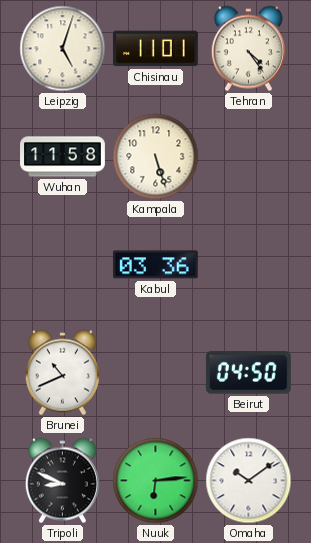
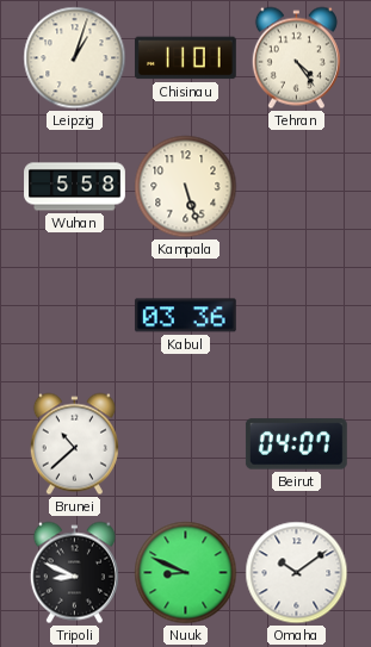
Leipzig: 5:03 -> 1:03 (75, 58)
Wuhan: 11:58 -> 5:58 (75, 187)
Brunei: 10:41 -> 10:38 (74, 444)
Beirut: 04:50 -> 04:07 (296, 444)
Nuuk: 6:14 -> 8:49 (186, 573)
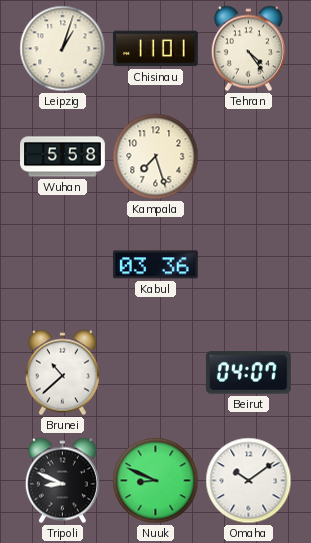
Kampala: 5:27 -> 7:27 (156, 157)
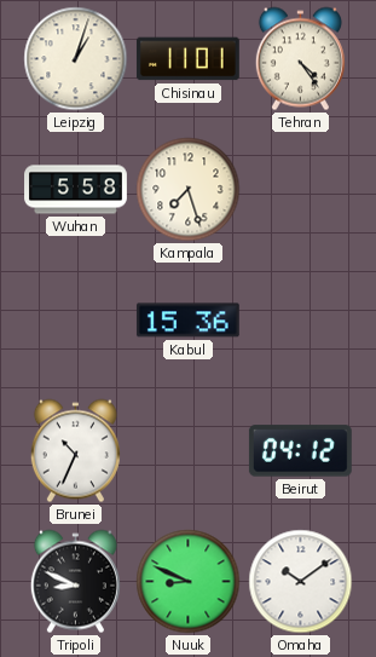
Kabul: 03:36 -> 15:36 (187, 321)
Brunei: 10:38 -> 10:34 (75, 451)
Beirut: 04:07 -> 04:12 (300, 451)
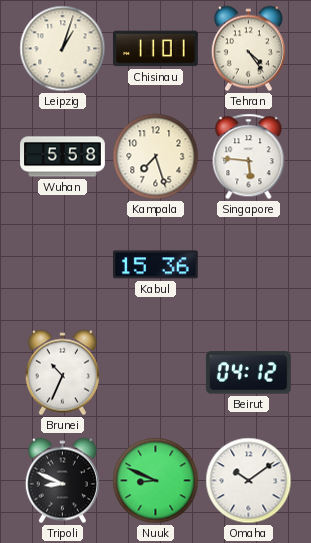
Singapore: none -> 5:46 (249, 157)
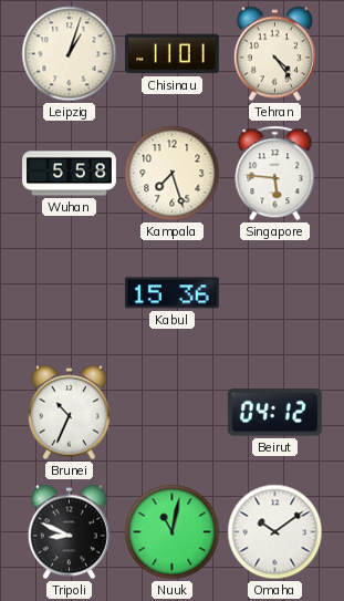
Nuuk: 8:49 -> 11:02 (173, 532)
